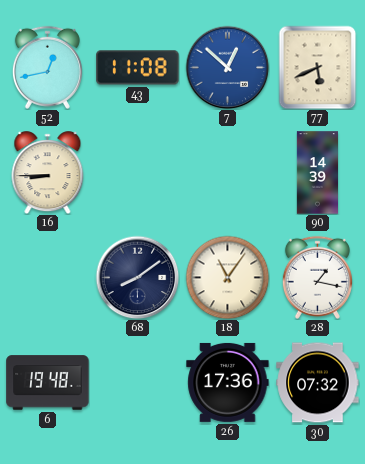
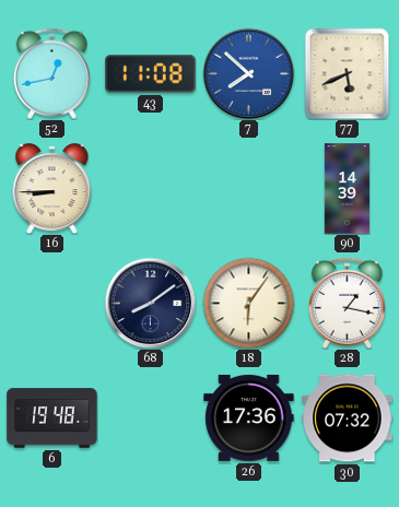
7: 12:52 -> 7:52 (248, 73)
18: 11:06 -> 6:06 (248, 303)
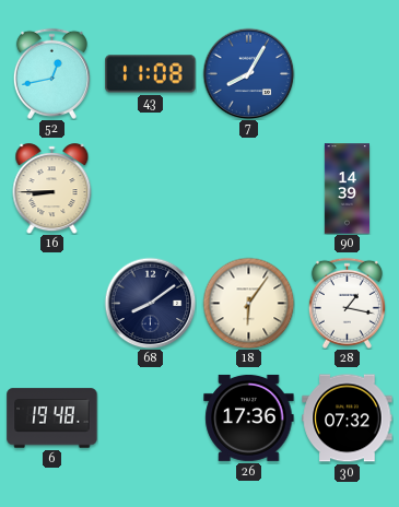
7: 7:52 -> 8:05 (248, 73)
77: 5:41 -> none (348, 73)
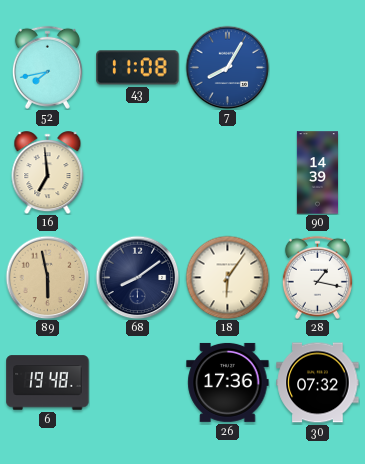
52: 12:43 -> 7:43 (47, 67)
16: 8:45 -> 6:59 (48, 173)
89: none -> 5:58 (47, 277)
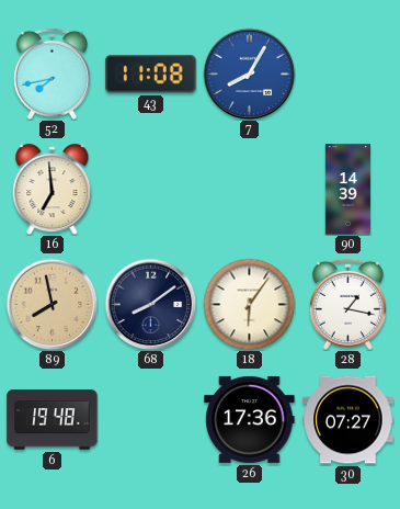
89: 5:58 -> 7:58 (52, 304)
30: 07:32 -> 07:27 (348, 420)
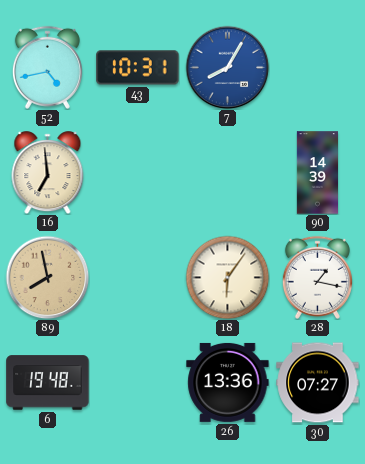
52: 7:43 -> 4:43 (47, 67)
43: 11:08 -> 10:31 (138, 68)
68: 8:09 -> none (150, 304)
26: 17:36 -> 13:36 (228, 382)
